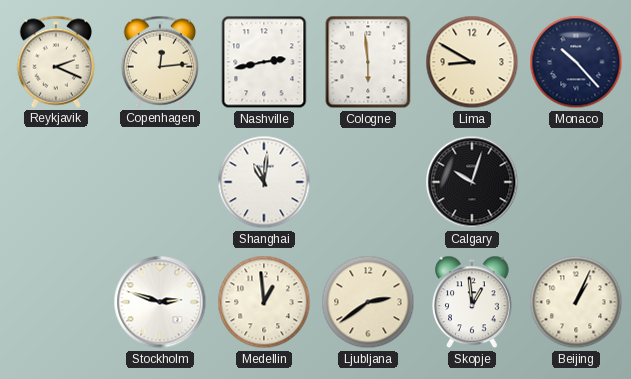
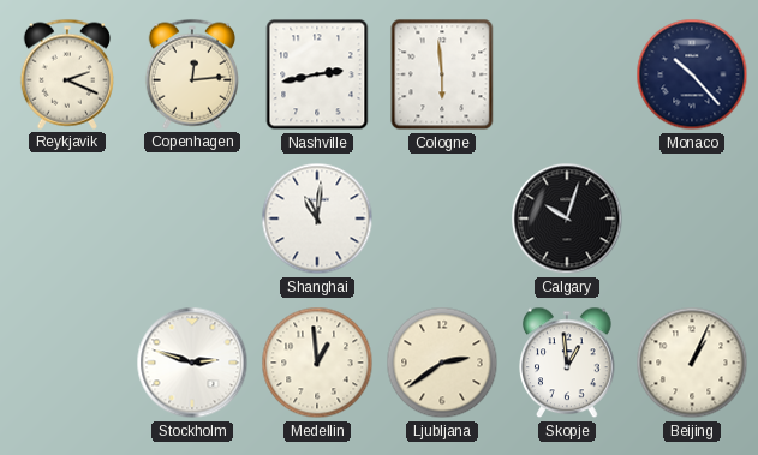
Lima: 8:50 -> none (472, 62)
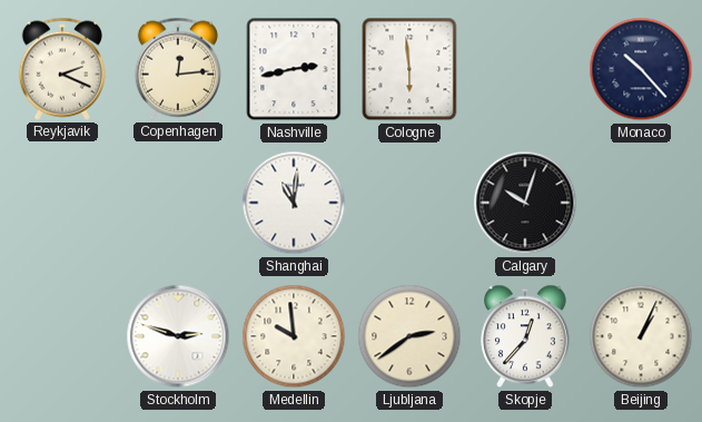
Medellin: 12:59 -> 9:59 (294, 336)
Skopje: 12:59 -> 12:37 (525, 336)
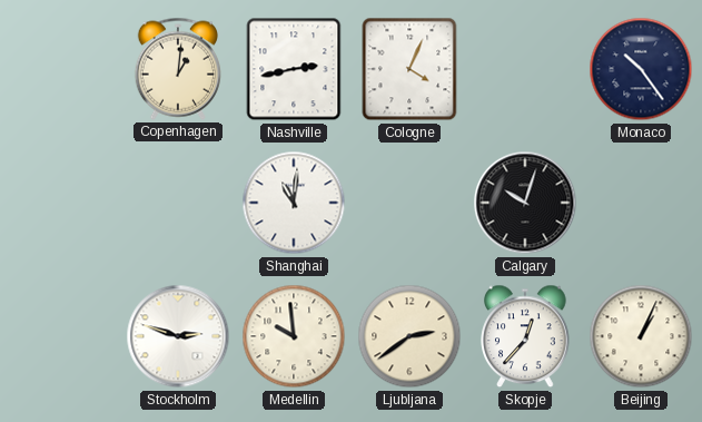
Reykjavik: 2:19 -> none (61, 69)
Copenhagen: 12:14 -> 1:01 (177, 69)
Cologne: 5:59 -> 4:04 (409, 69)
Monaco: 10:23 -> 10:24 (641, 69)
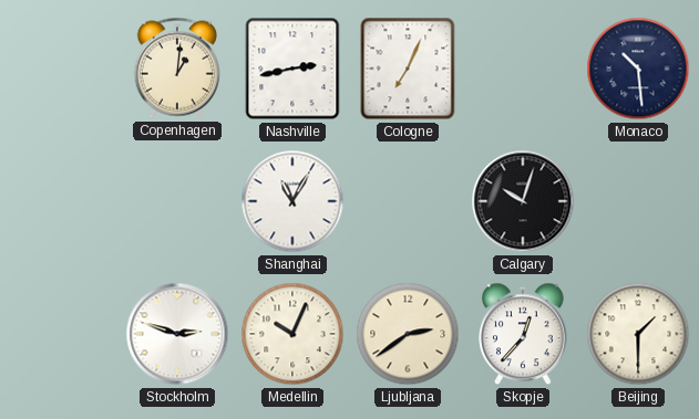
Cologne: 4:04 -> 7:04 (408, 69)
Monaco: 10:24 -> 10:29 (638, 69)
Shanghai: 11:01 -> 11:05 (292, 201)
Medellin: 9:59 -> 10:04 (292, 334)
Beijing: 1:04 -> 1:30 (638, 334)
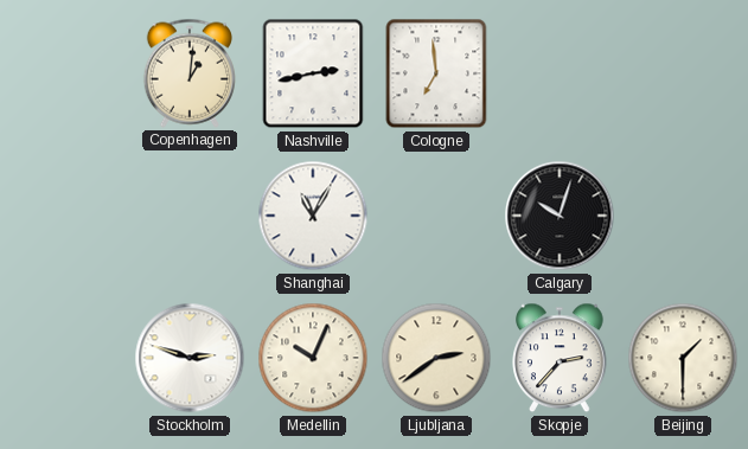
Cologne: 7:04 -> 6:59 (436, 73)
Monaco: 10:29 -> none (638, 69)
Skopje: 12:37 -> 2:37 (560, 358)
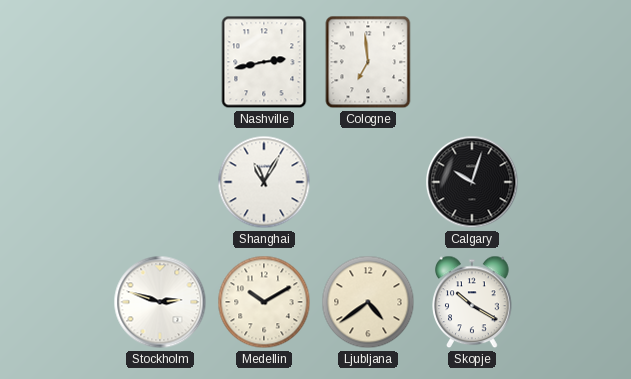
Copenhagen: 1:01 -> none (188, 73)
Medellin: 10:04 -> 10:10 (264, 302)
Ljubljana: 2:39 -> 4:39 (368, 302)
Skopje: 2:37 -> 10:20 (472, 302)
Beijing: 1:30 -> none (683, 358)
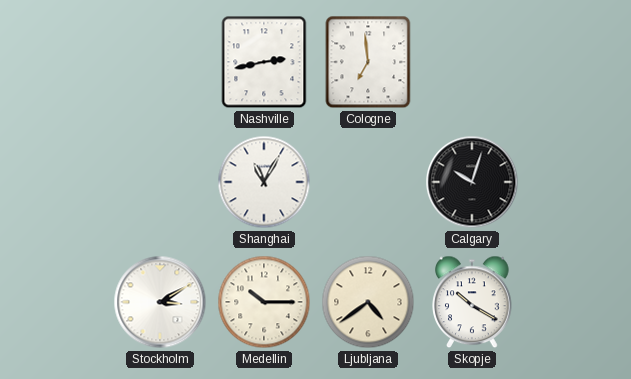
Stockholm: 2:48 -> 3:10 (160, 302)
Medellin: 10:10 -> 10:15 (264, 302)
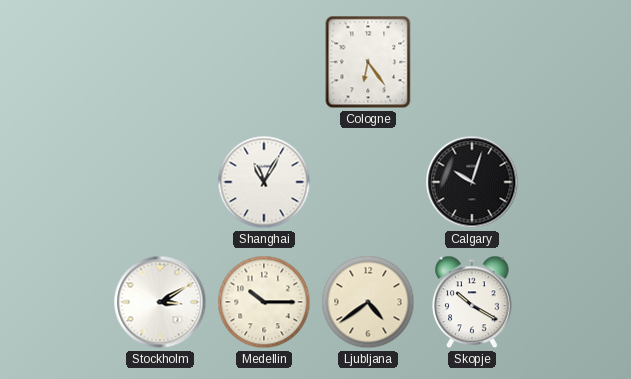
Nashville: 2:43 -> none (264, 62)
Cologne: 6:59 -> 6:24 (368, 62)
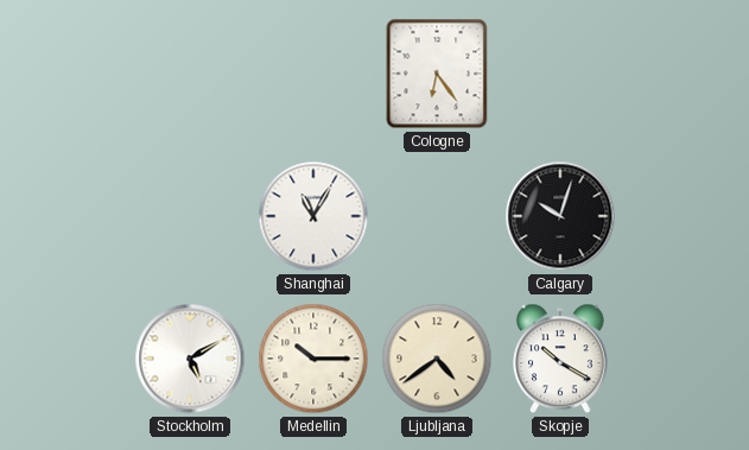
Stockholm: 3:10 -> 5:10 (190, 359)
